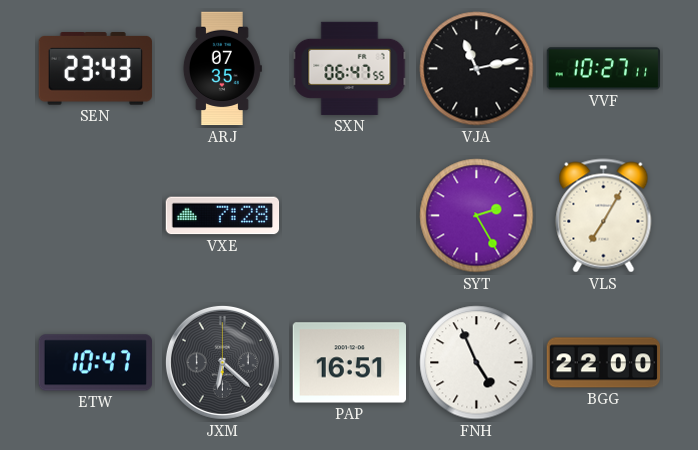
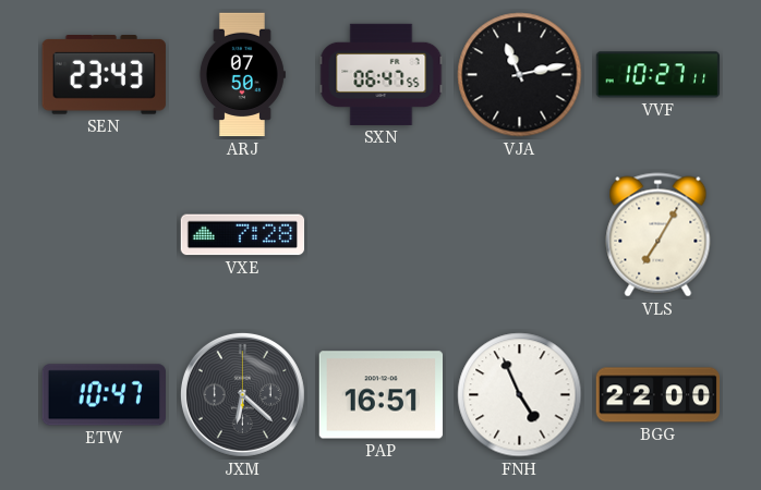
ARJ: 07:35 -> 07:50 (242, 75)
SYT: 2:25 -> none (477, 216)
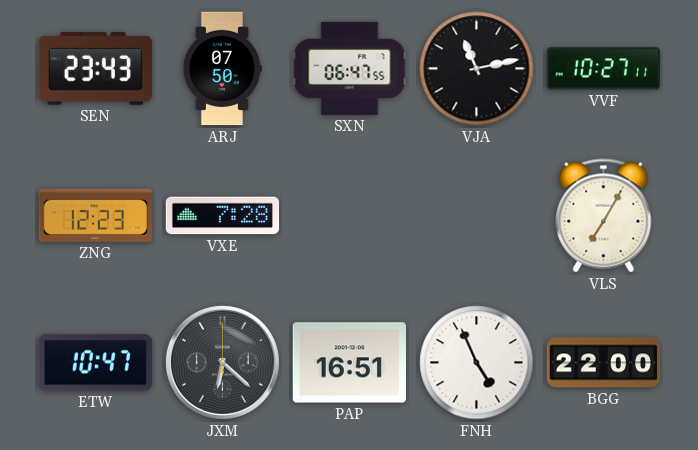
ZNG: none -> 12:23 (95, 215)
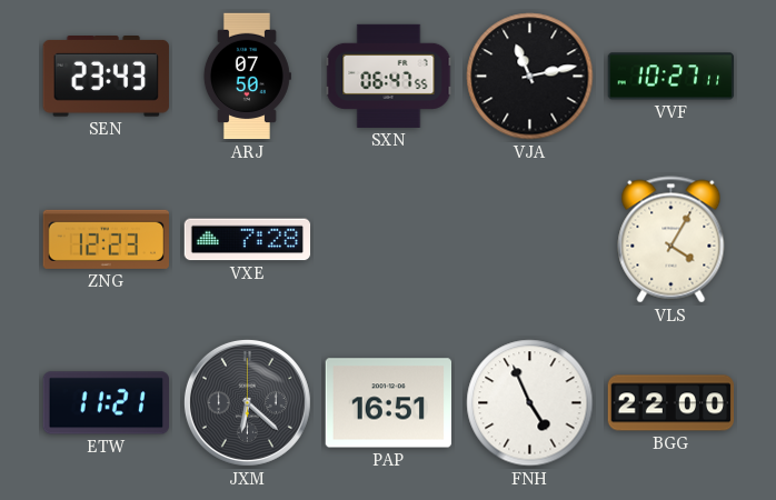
VLS: 7:05 -> 4:05 (671, 240)
ETW: 10:47 -> 11:21 (106, 403)
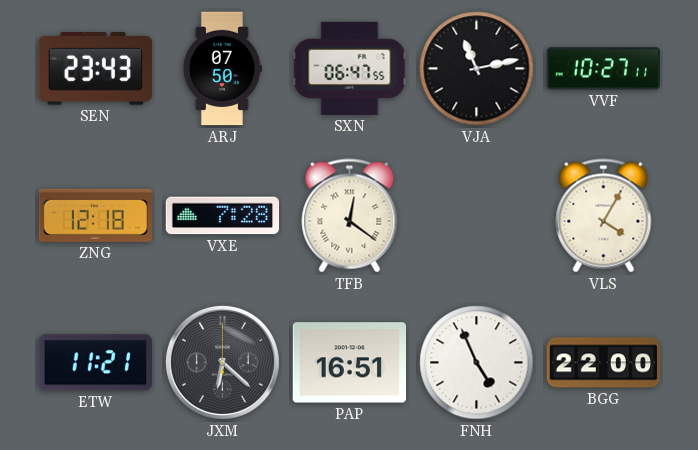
ZNG: 12:23 -> 12:18 (95, 215)
TFB: none -> 12:21 (350, 216)
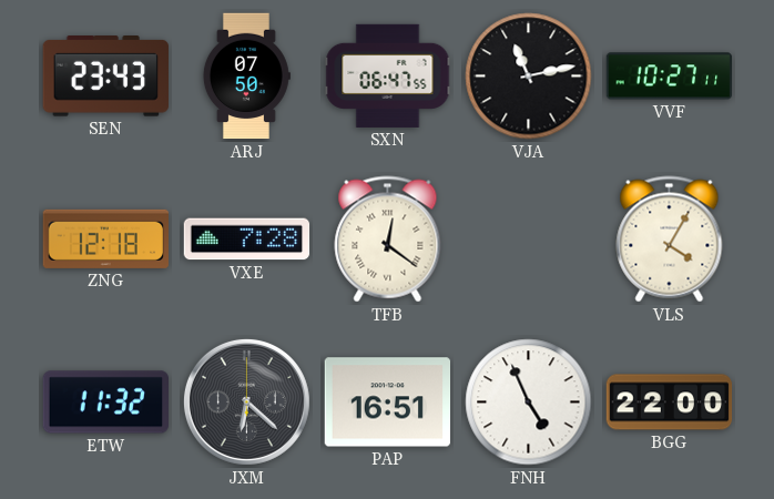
ETW: 11:21 -> 11:32 (105, 403)
